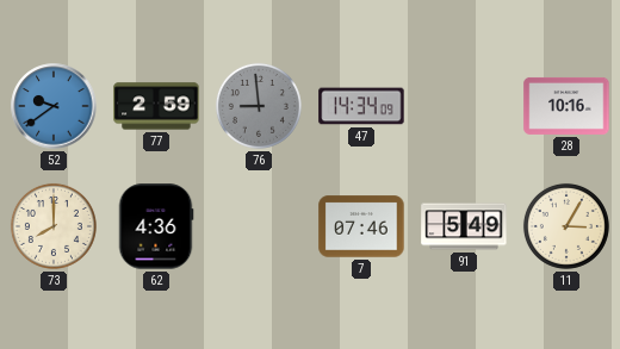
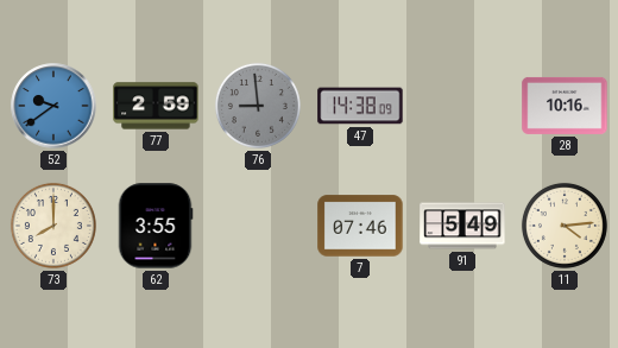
47: 14:34 -> 14:38 (360, 106)
62: 4:36 -> 3:55 (156, 226)
11: 3:05 -> 4:14 (565, 226)
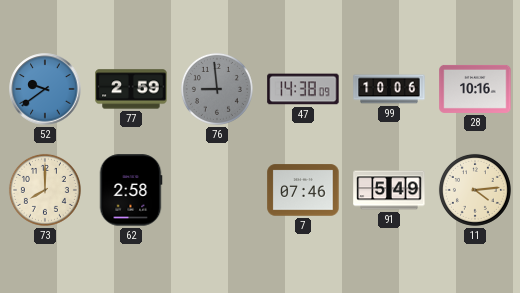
99: none -> 10:06 (389, 89)
62: 3:55 -> 2:58 (131, 190)
